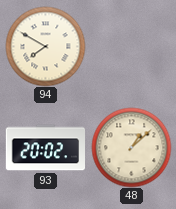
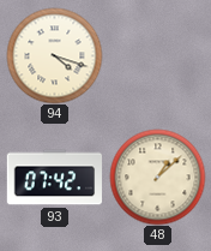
94: 7:50 -> 4:18 (54, 55)
93: 20:02 -> 07:42 (54, 178)
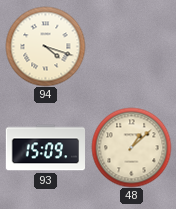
93: 07:42 -> 15:09 (45, 148)
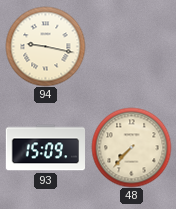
94: 4:18 -> 9:17 (45, 46)
48: 1:08 -> 7:37 (131, 147)
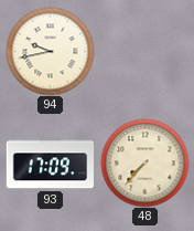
94: 9:17 -> 9:43 (50, 51)
93: 15:09 -> 17:09 (50, 164)
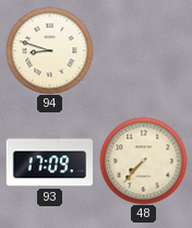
94: 9:43 -> 8:48 (49, 50)
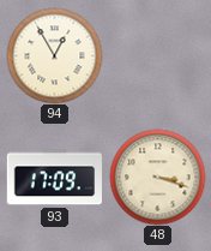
94: 8:48 -> 12:55 (54, 55)
48: 7:37 -> 3:18 (157, 177)
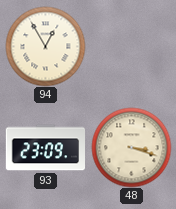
93: 17:09 -> 23:09 (45, 148)
